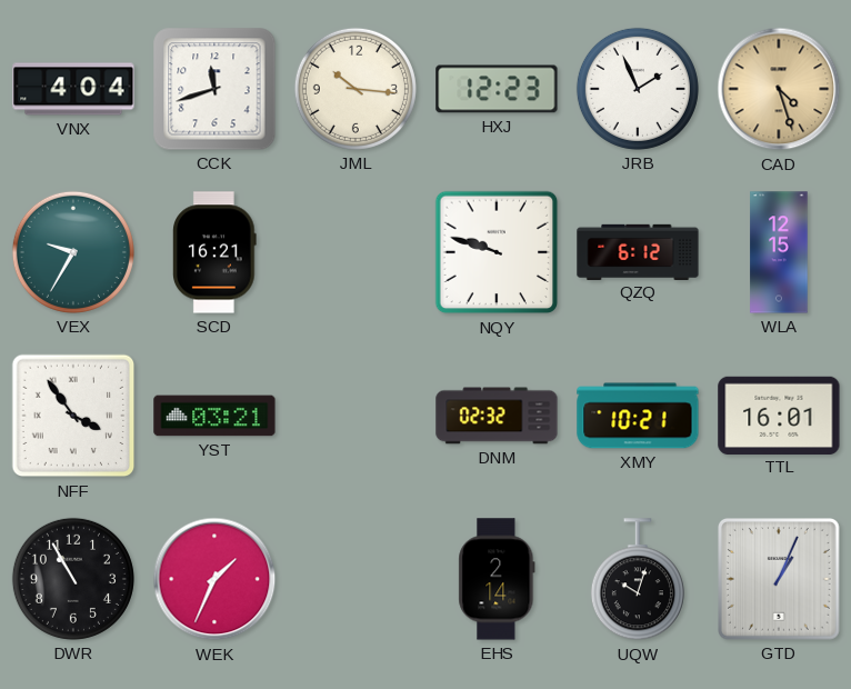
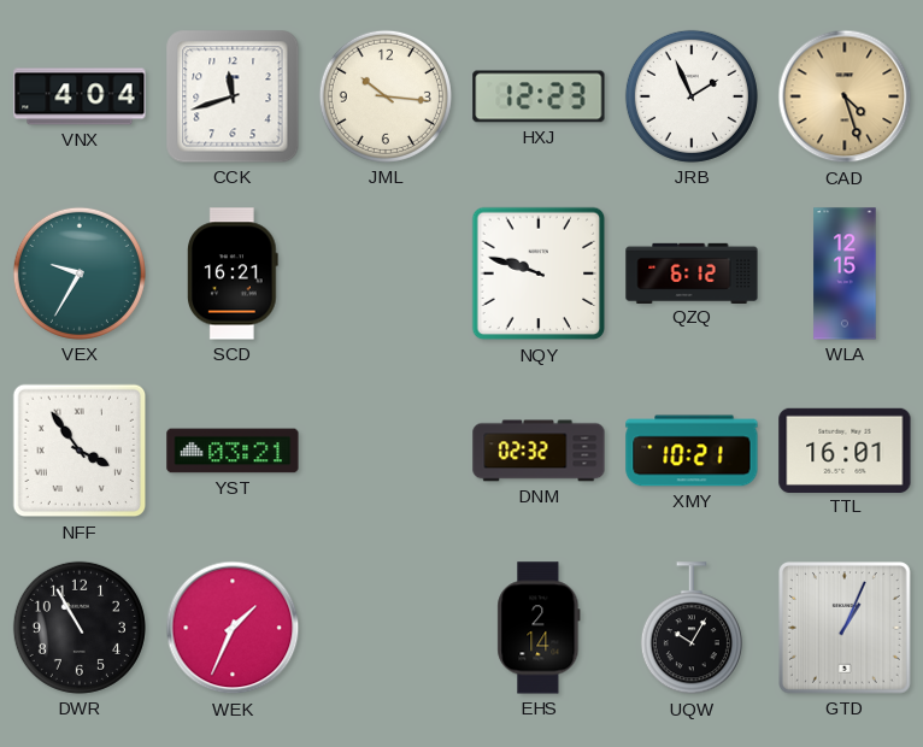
UQW: 10:03 -> 10:05 (692, 629)
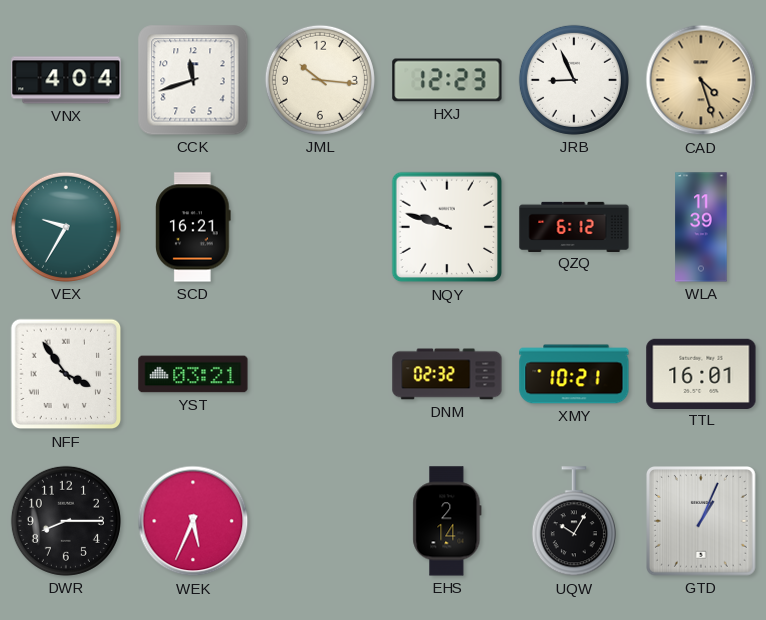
JRB: 1:56 -> 8:56 (574, 80)
WLA: 12:15 -> 11:39 (701, 227)
DWR: 10:55 -> 8:15 (66, 521)
WEK: 1:34 -> 5:34 (193, 521)
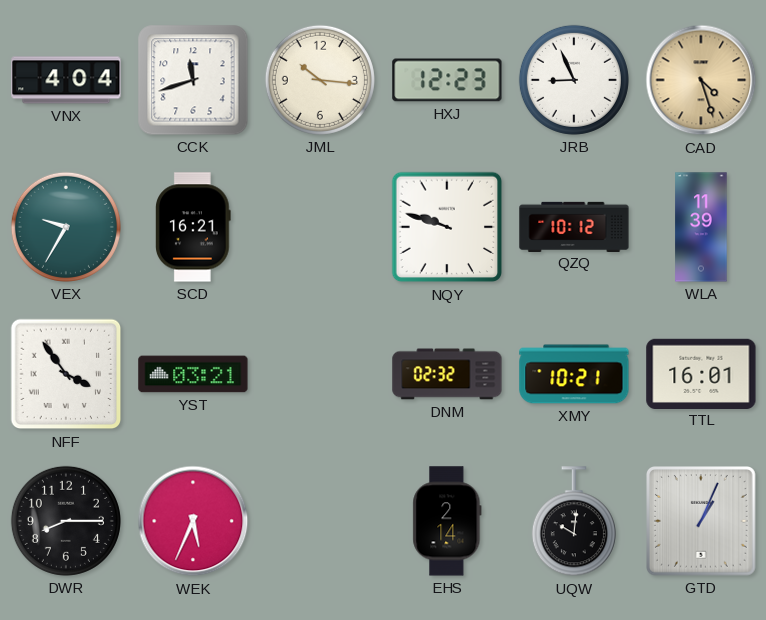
QZQ: 6:12 -> 10:12 (574, 226)
UQW: 10:05 -> 10:01 (574, 522)
